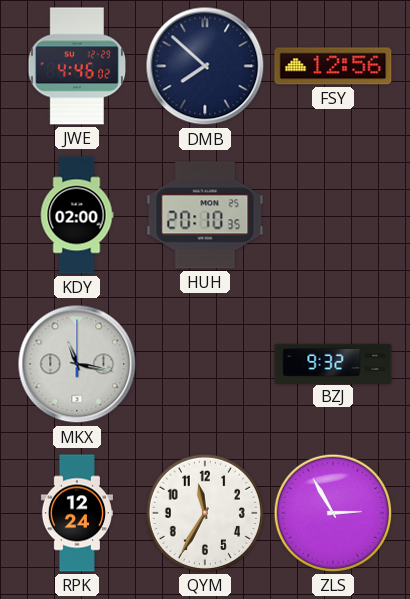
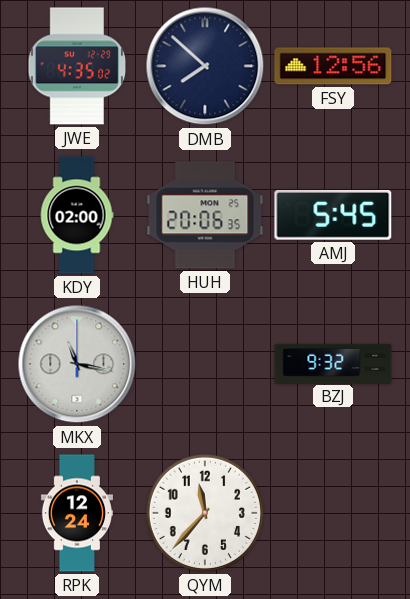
JWE: 4:46 -> 4:35 (77, 66)
HUH: 20:10 -> 20:06 (205, 215)
AMJ: none -> 5:45 (333, 215)
QYM: 11:35 -> 11:37 (205, 513)
ZLS: 2:55 -> none (333, 513)
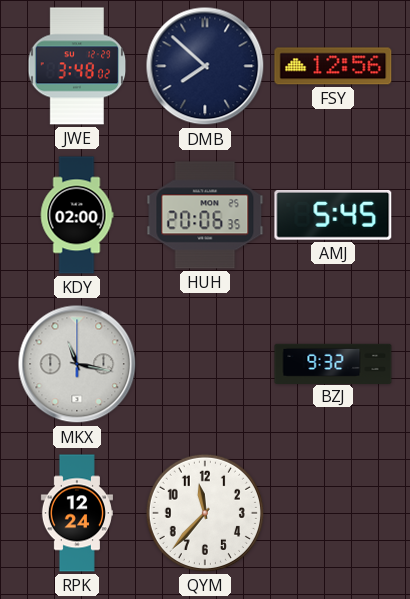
JWE: 4:35 -> 3:48 (77, 66)
